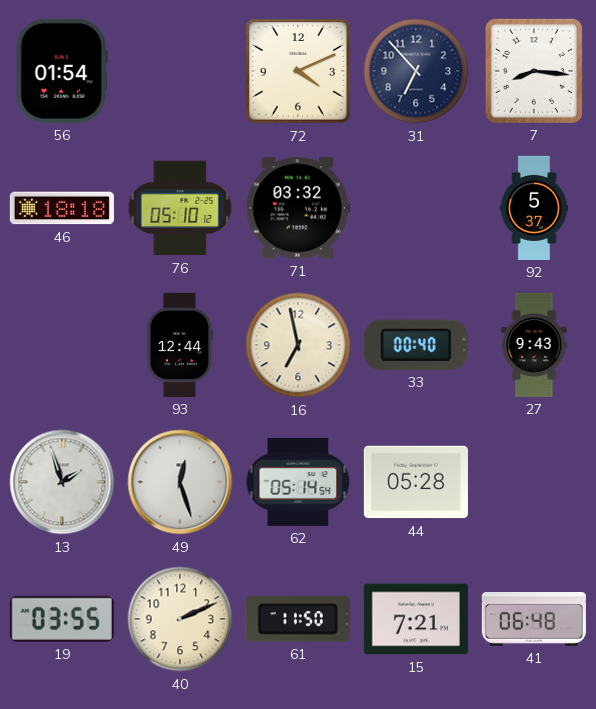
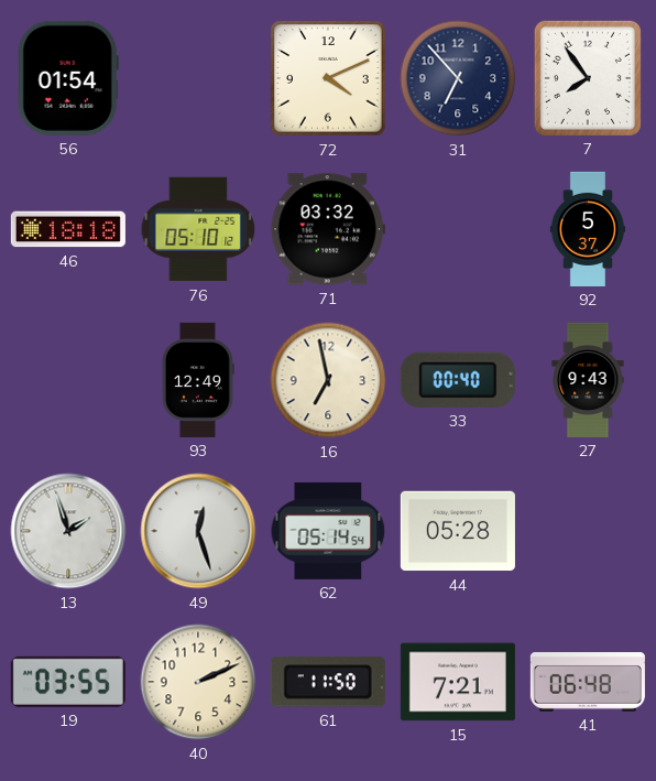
7: 8:16 -> 7:54 (588, 78)
93: 12:44 -> 12:49 (198, 380)
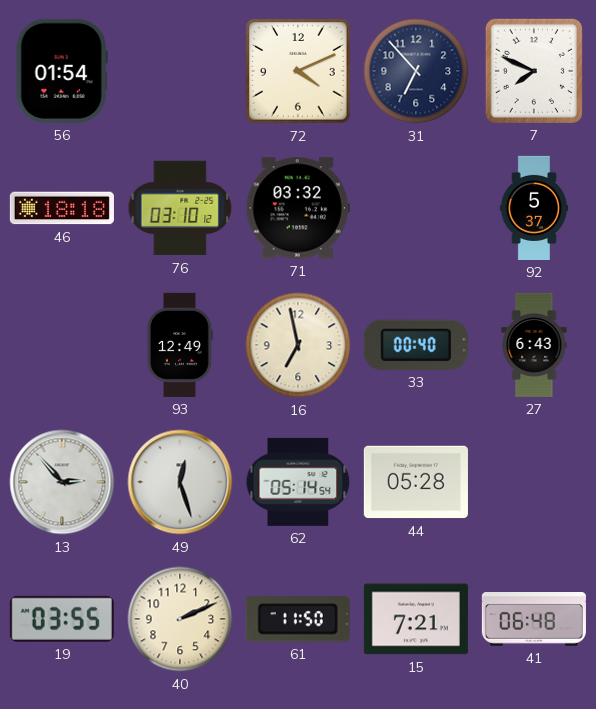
7: 7:54 -> 7:49 (534, 71)
76: 05:10 -> 03:10 (180, 208)
27: 9:43 -> 6:43 (534, 345)
13: 1:57 -> 2:53 (62, 482)
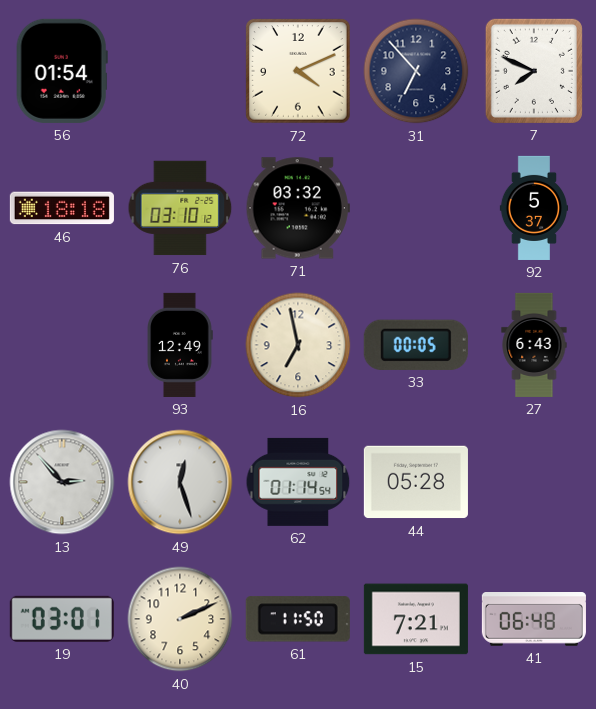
33: 00:40 -> 00:05 (416, 345)
62: 05:14 -> 01:14 (298, 482)
19: 03:55 -> 03:01 (62, 619)
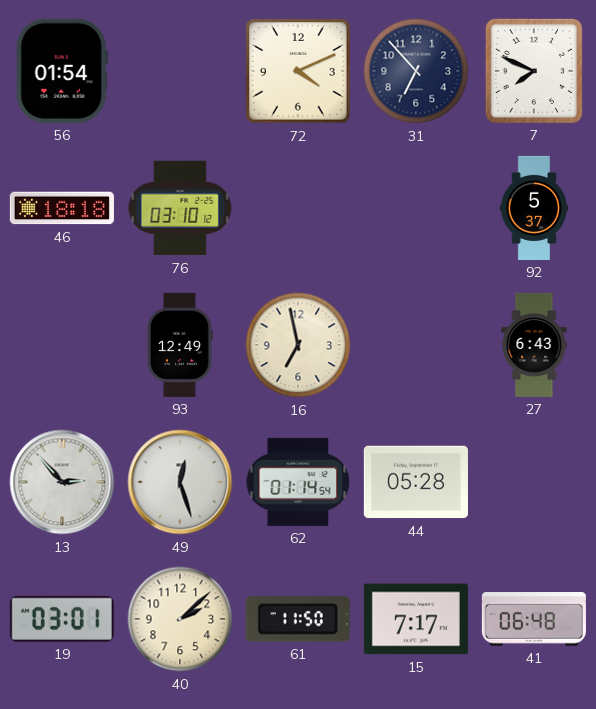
71: 03:32 -> none (298, 208)
33: 00:05 -> none (416, 345)
40: 2:11 -> 2:08 (180, 619)
15: 7:21 -> 7:17 (416, 619)
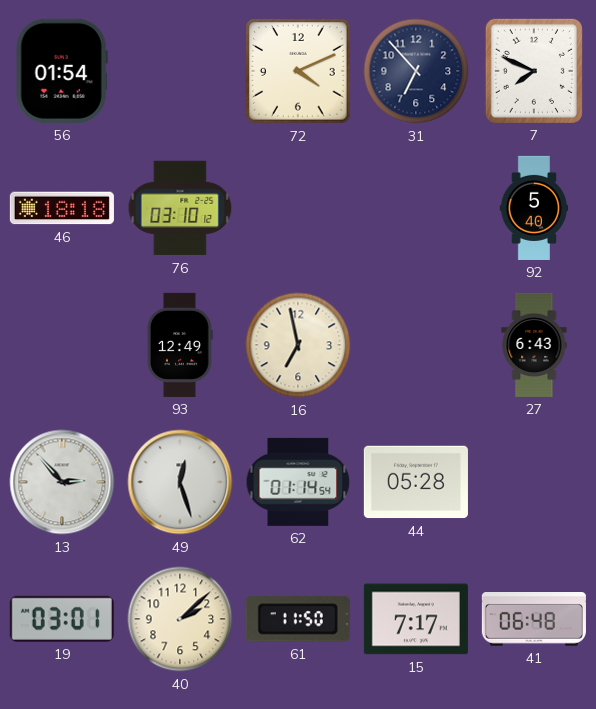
92: 5:37 -> 5:40 (534, 208)
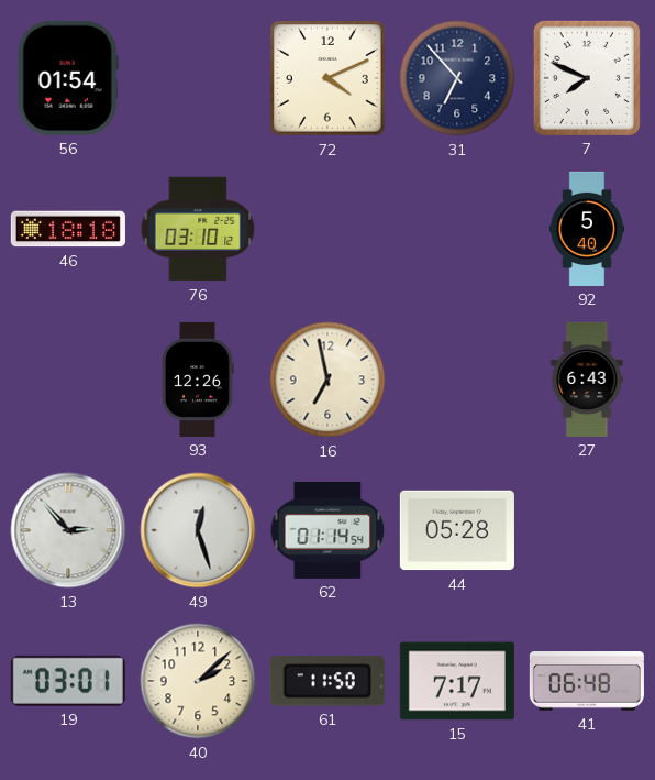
93: 12:49 -> 12:26 (198, 380)
